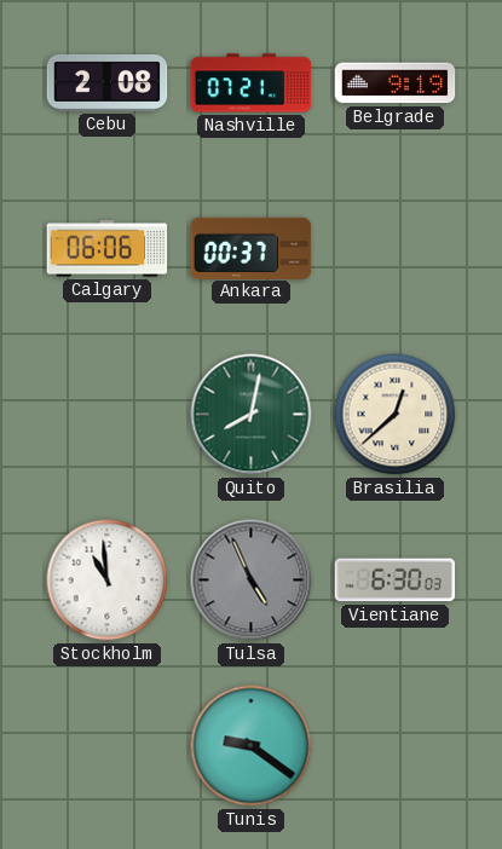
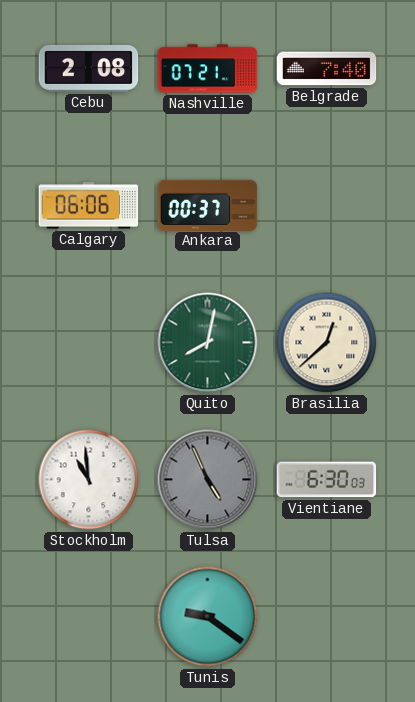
Belgrade: 9:19 -> 7:40 (327, 69)
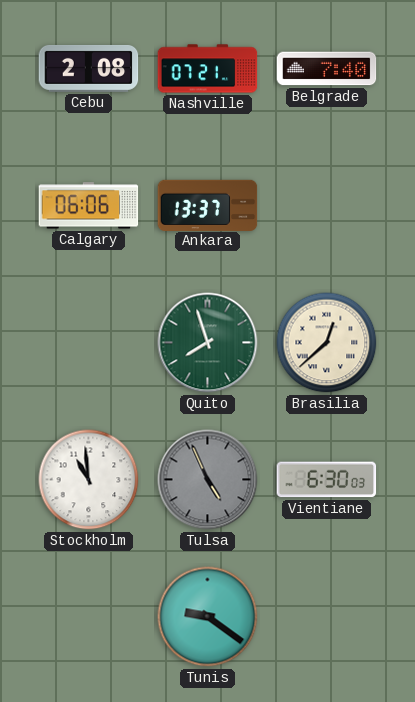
Ankara: 00:37 -> 13:37 (208, 205)
Quito: 8:02 -> 7:57 (208, 343)
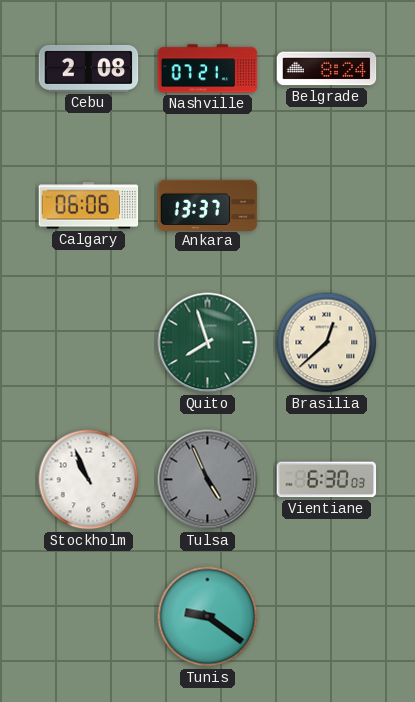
Belgrade: 7:40 -> 8:24 (327, 69)
Stockholm: 10:59 -> 10:56 (89, 480)
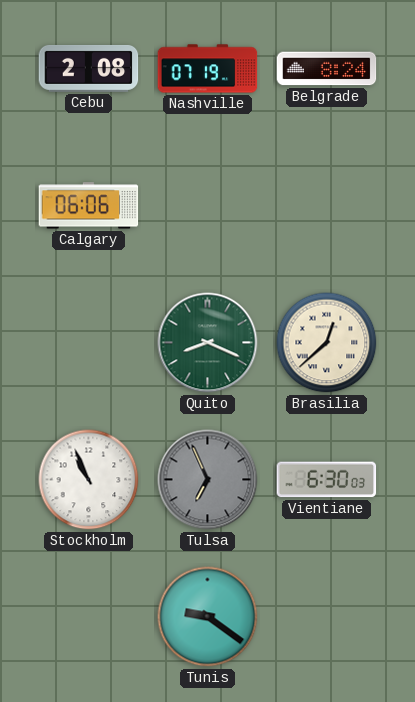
Nashville: 07:21 -> 07:19 (208, 69)
Ankara: 13:37 -> none (208, 205)
Quito: 7:57 -> 8:19 (208, 343)
Tulsa: 4:56 -> 6:56 (208, 480)
